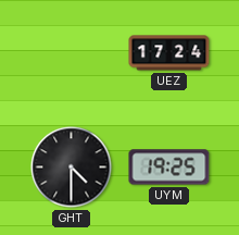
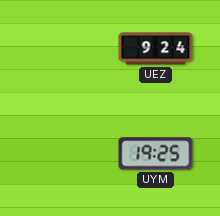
UEZ: 17:24 -> 9:24 (156, 49)
GHT: 4:30 -> none (72, 168)
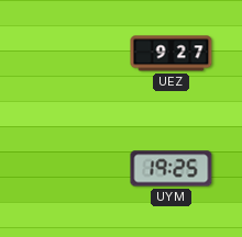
UEZ: 9:24 -> 9:27 (172, 54)
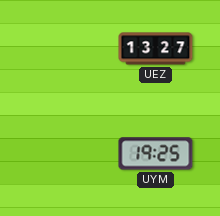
UEZ: 9:27 -> 13:27 (156, 49)
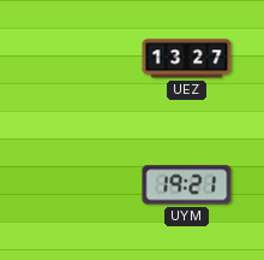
UYM: 19:25 -> 19:21 (187, 185)
